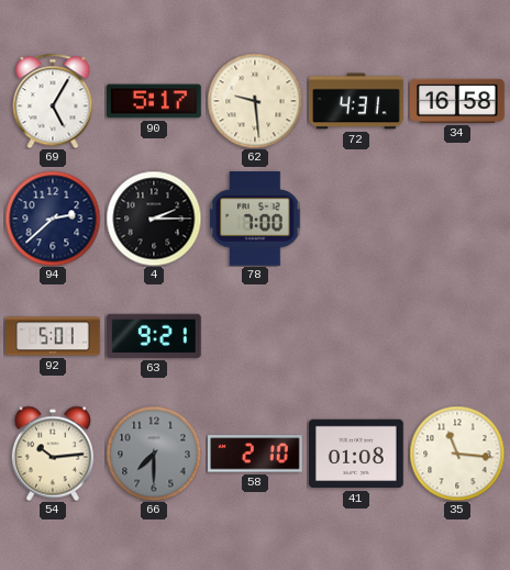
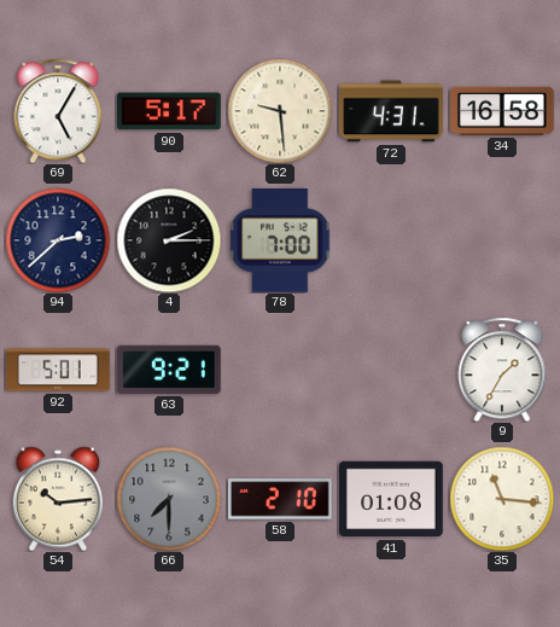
9: none -> 1:35 (502, 370)
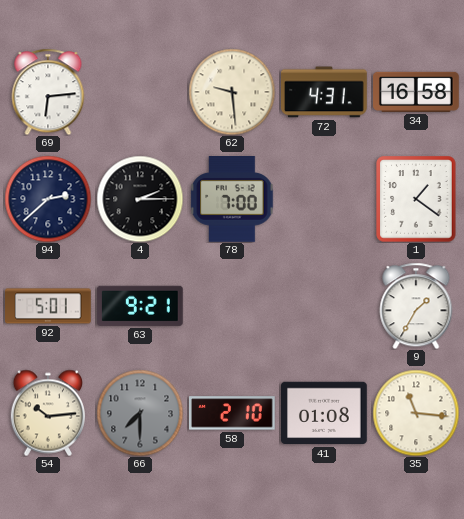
69: 5:05 -> 6:14 (48, 92)
90: 5:17 -> none (170, 111)
1: none -> 1:21 (416, 199)
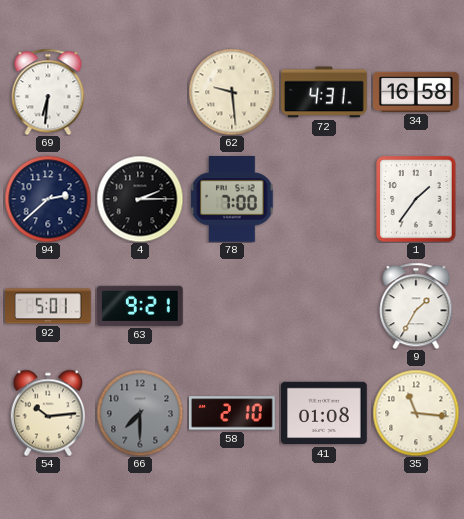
69: 6:14 -> 6:31 (48, 92)
1: 1:21 -> 1:36 (416, 199)
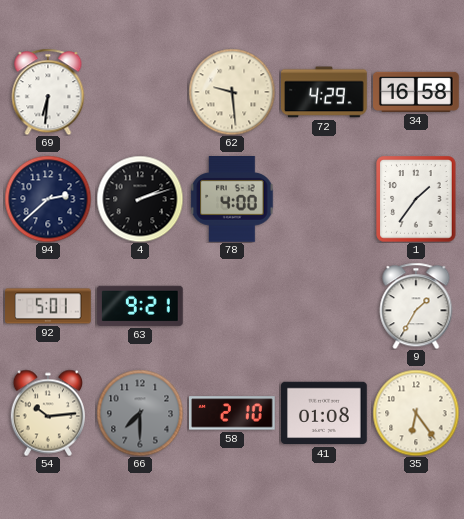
72: 4:31 -> 4:29 (325, 92)
4: 2:15 -> 2:12 (140, 199)
78: 7:00 -> 4:00 (232, 200)
35: 11:16 -> 6:24 (416, 413)
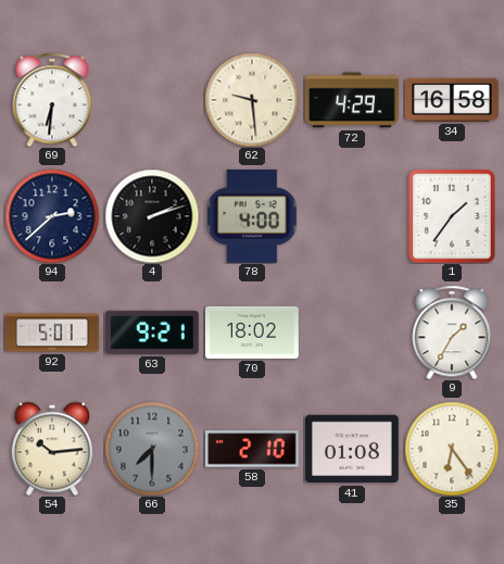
70: none -> 18:02 (253, 333)
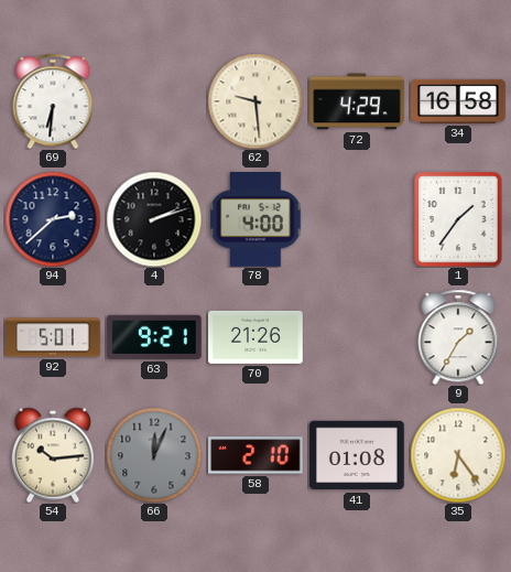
70: 18:02 -> 21:26 (257, 337)
66: 7:30 -> 12:04 (154, 455)
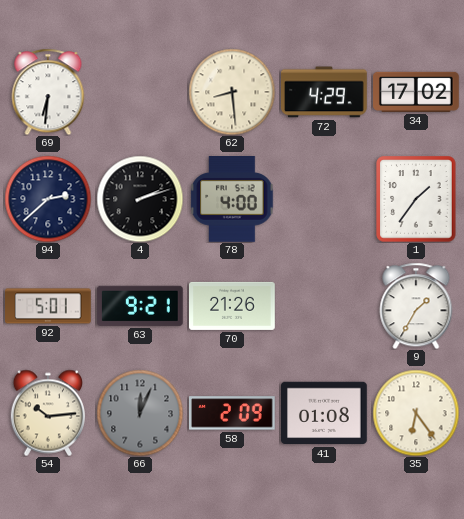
62: 9:29 -> 8:29 (232, 92)
34: 16:58 -> 17:02 (417, 92)
58: 2:10 -> 2:09 (233, 413)
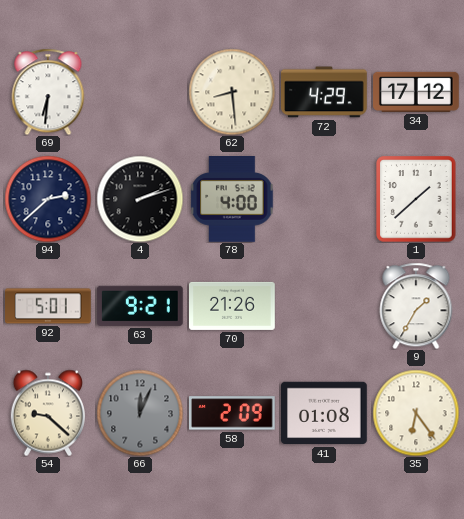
34: 17:02 -> 17:12 (417, 92)
1: 1:36 -> 1:38 (416, 199)
54: 10:14 -> 9:22 (47, 413)
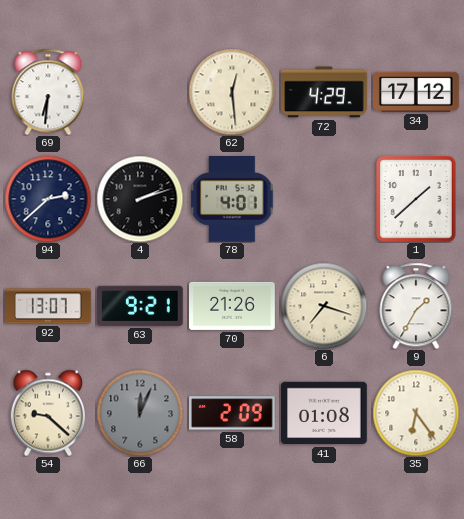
62: 8:29 -> 12:29 (232, 92)
78: 4:00 -> 4:01 (232, 200)
92: 5:01 -> 13:07 (49, 306)
6: none -> 7:18 (324, 306)
